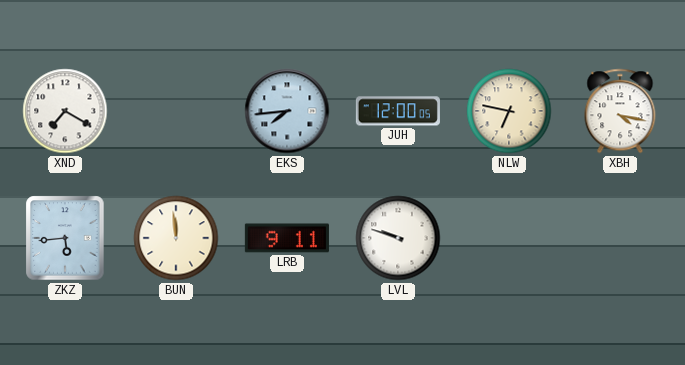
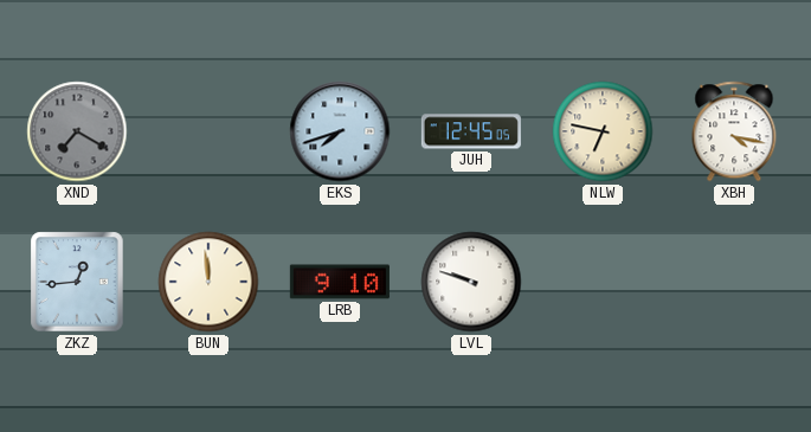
XND dial: white -> grey (77, 131)
EKS: 7:44 -> 7:42 (340, 131)
JUH: 12:00 -> 12:45 (471, 131)
ZKZ: 5:44 -> 12:44 (77, 282)
LRB: 9:11 -> 9:10 (340, 282)
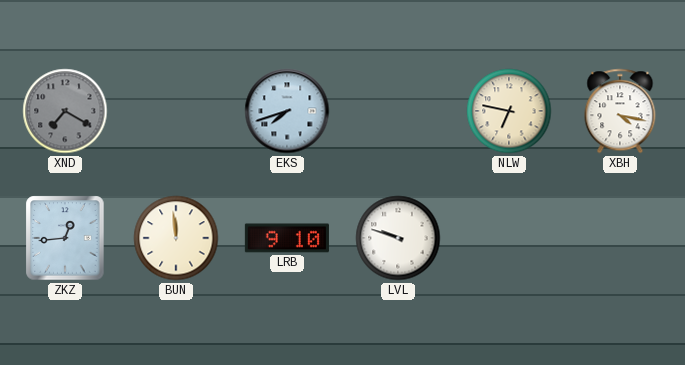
JUH: 12:45 -> none (471, 131)
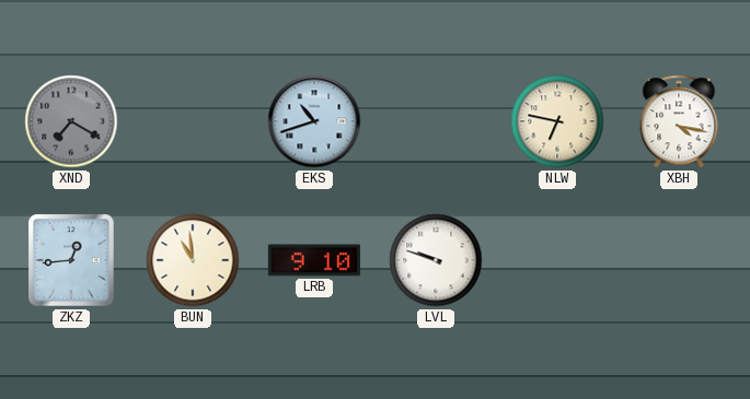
EKS: 7:42 -> 10:42 (314, 121)
BUN: 11:59 -> 10:59 (193, 260)
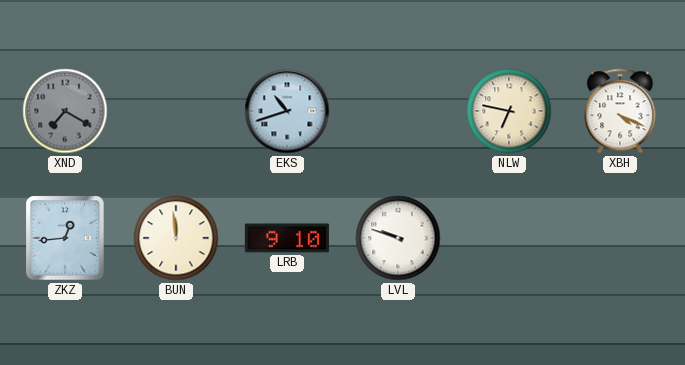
XBH: 4:17 -> 4:19 (620, 111)
BUN: 10:59 -> 11:59 (176, 238)
